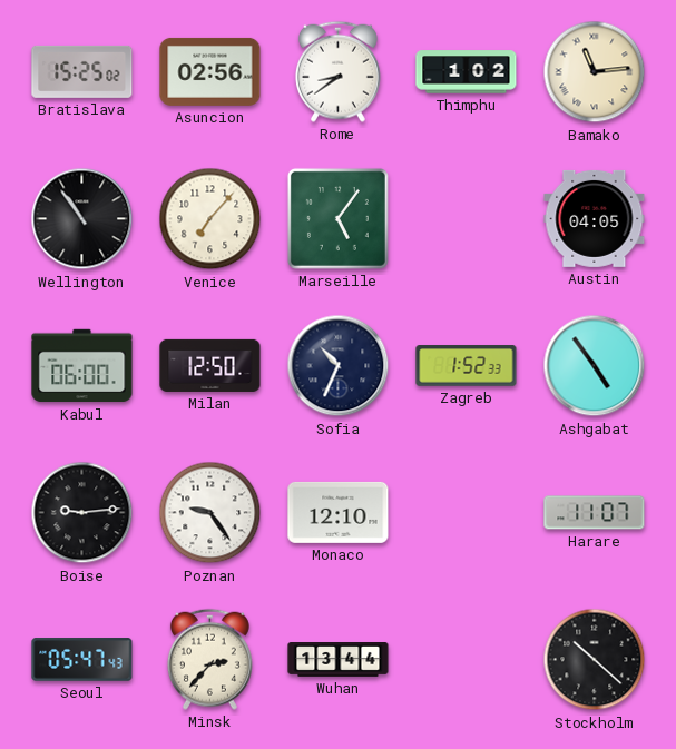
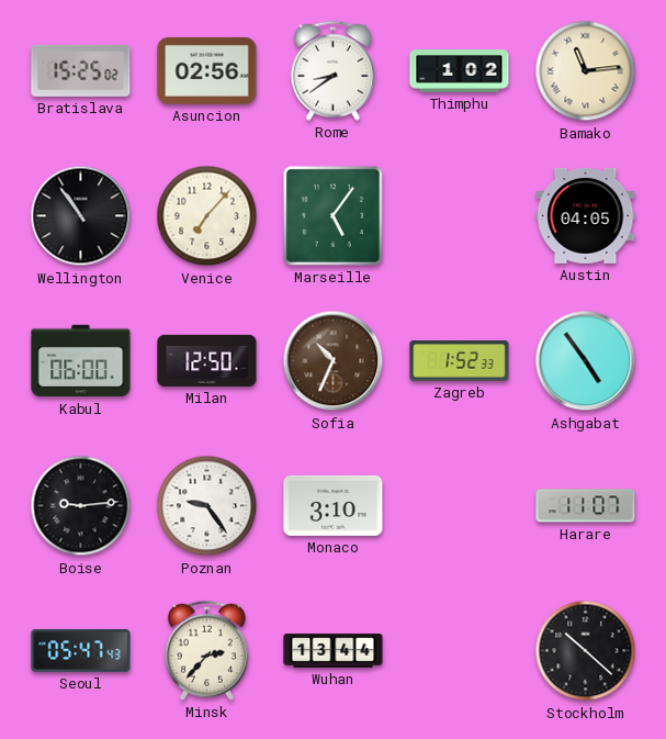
Sofia dial: navy -> brown (334, 361)
Monaco: 12:10 -> 3:10 (334, 505)
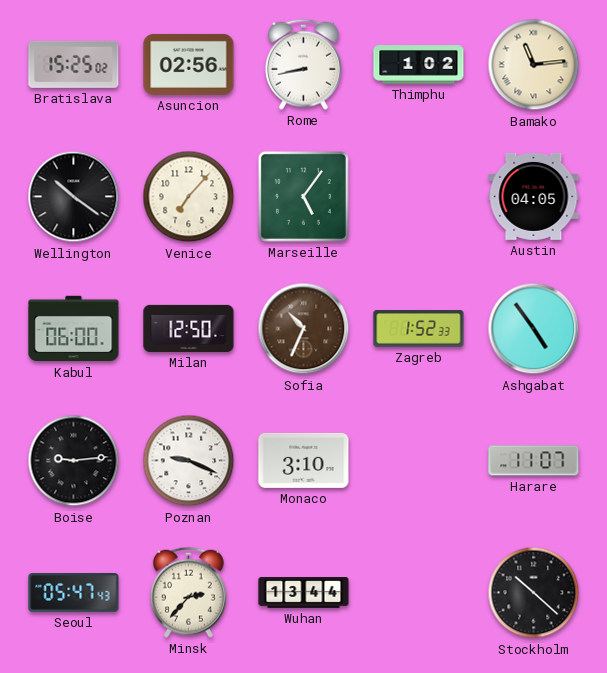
Rome: 8:39 -> 8:43 (303, 64)
Wellington: 10:54 -> 10:21 (74, 197)
Poznan: 9:24 -> 9:19 (189, 461)
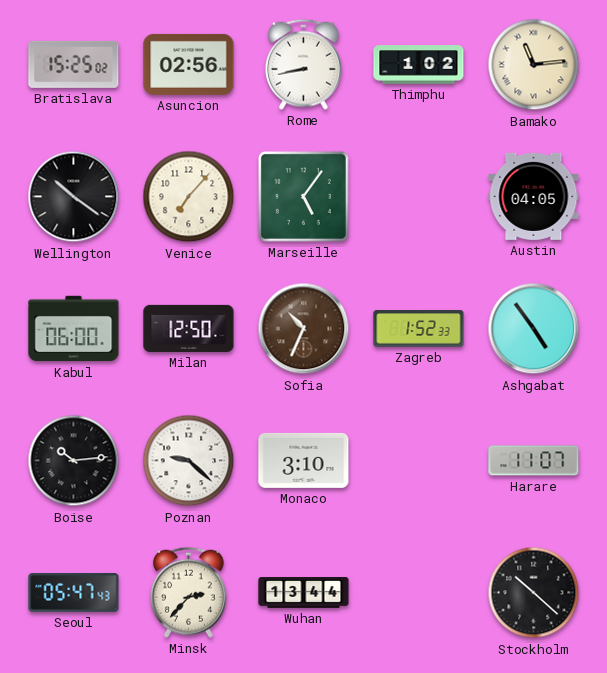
Boise: 9:14 -> 10:14 (74, 461)
Poznan: 9:19 -> 9:22 (189, 461)
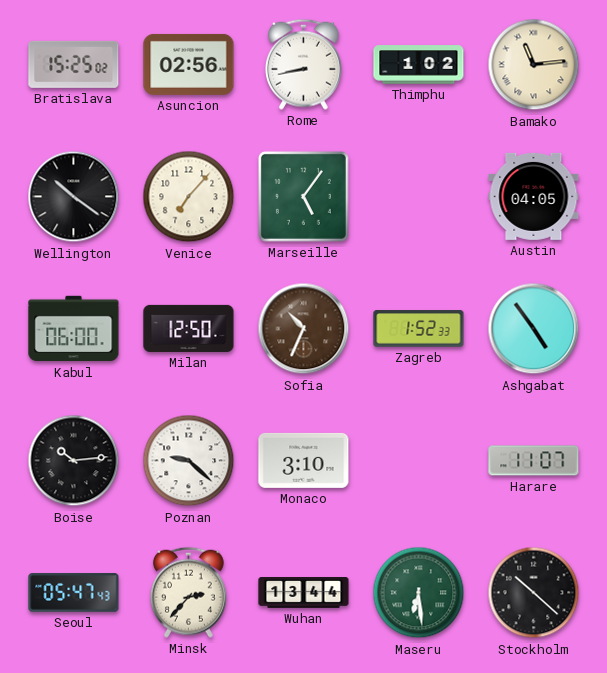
Maseru: none -> 6:29 (419, 593)
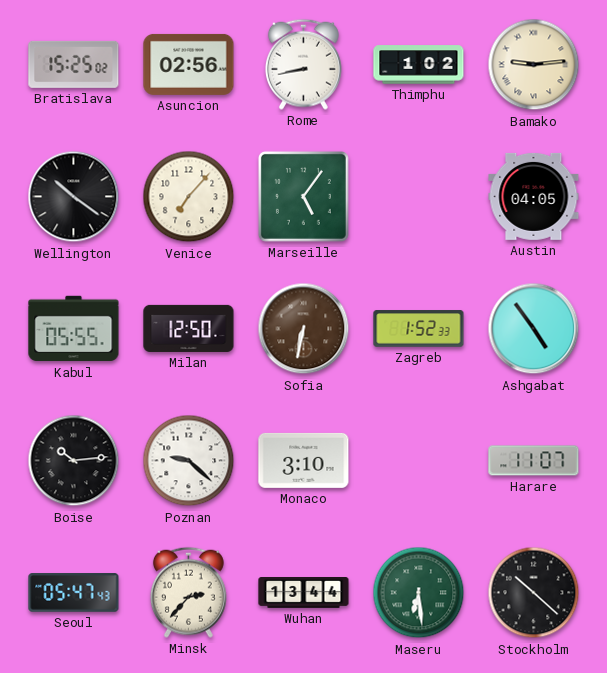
Bamako: 11:14 -> 9:14 (534, 65)
Kabul: 06:00 -> 05:55 (74, 329)
Sofia: 10:34 -> 6:32 (304, 329)
